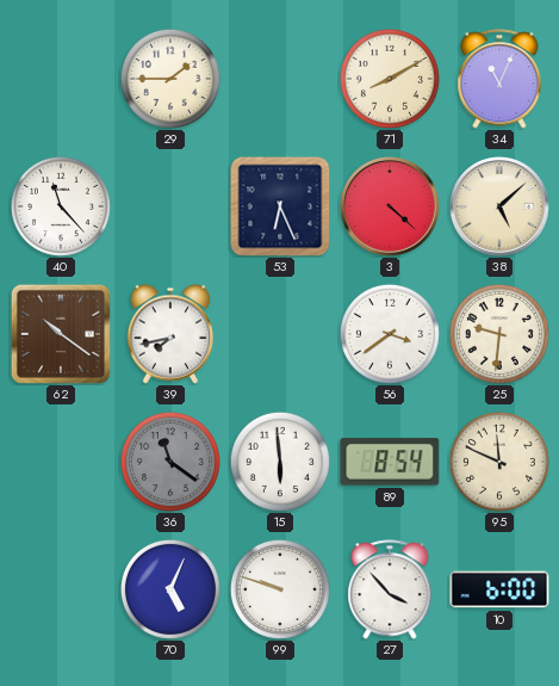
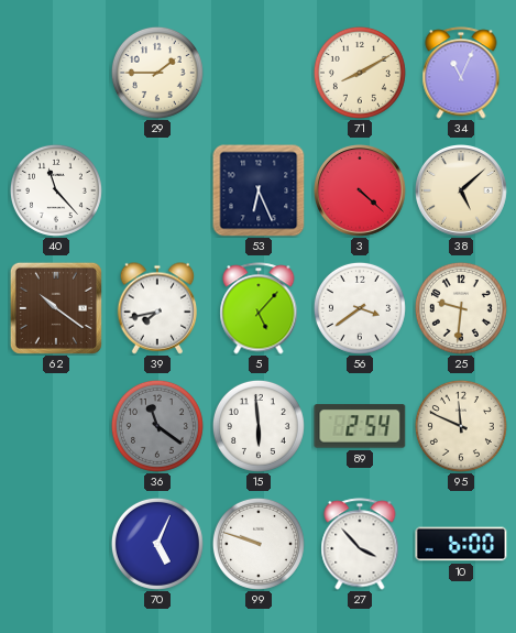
5: none -> 5:07 (259, 308)
89: 8:54 -> 2:54 (360, 426)
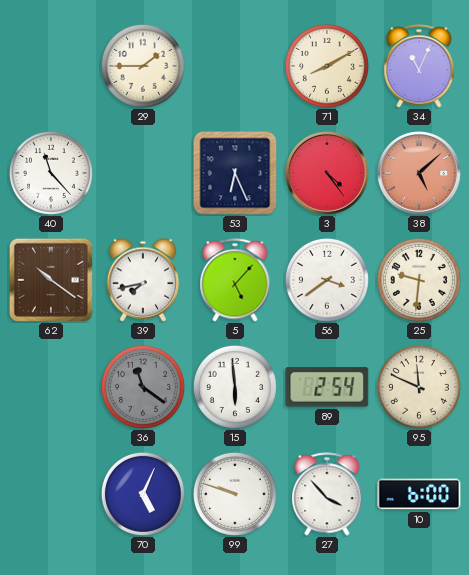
3: 4:22 -> 4:24 (328, 174)
38 dial: cream -> salmon (420, 174)
